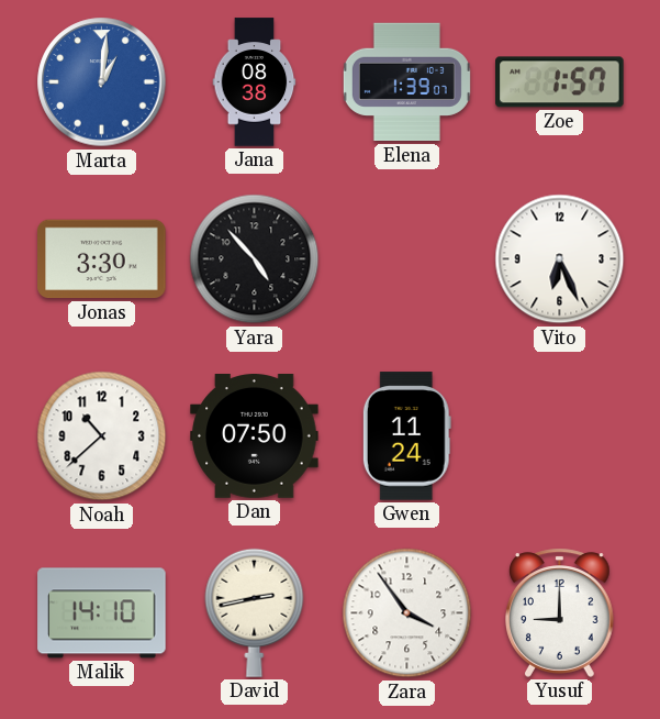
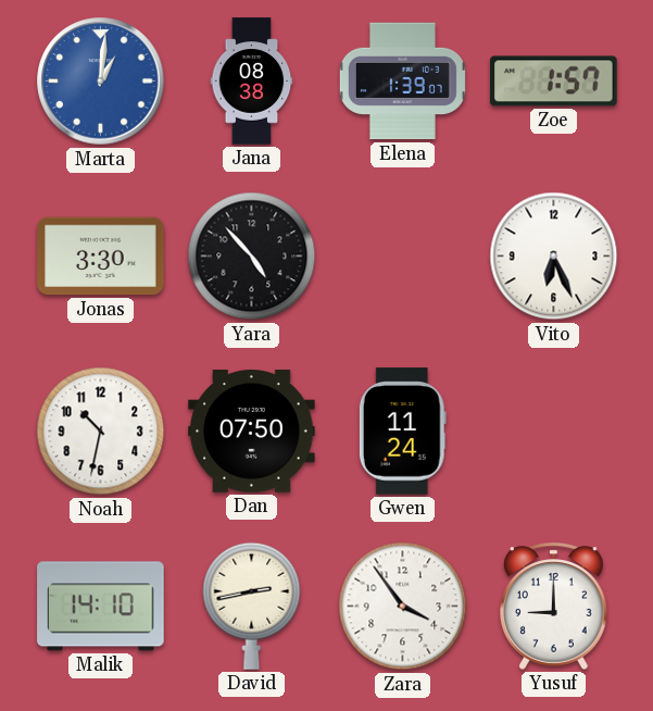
Noah: 10:38 -> 10:32 (101, 432)
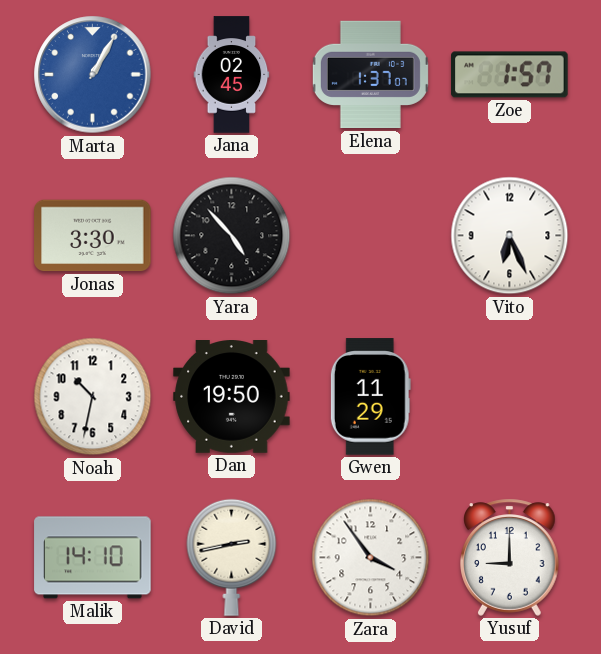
Marta: 1:01 -> 1:05 (93, 75)
Jana: 08:38 -> 02:45 (232, 75)
Elena: 1:39 -> 1:37 (370, 75)
Dan: 07:50 -> 19:50 (232, 397)
Gwen: 11:24 -> 11:29 (370, 397)
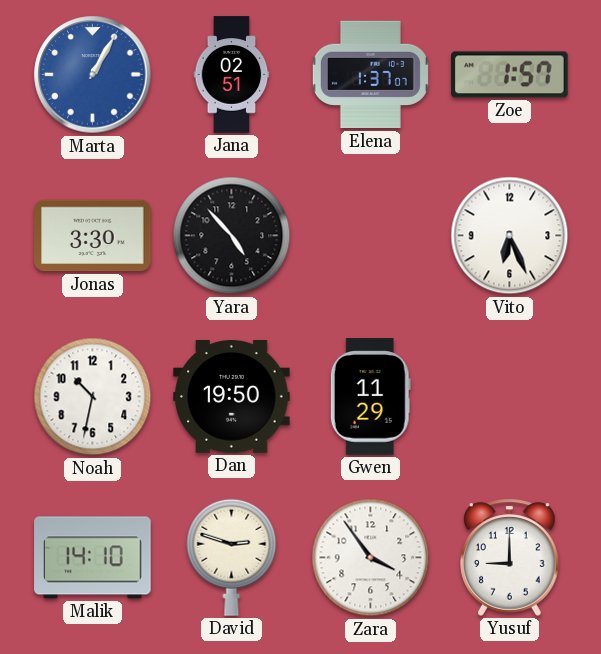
Jana: 02:45 -> 02:51 (232, 75)
David: 2:43 -> 2:48 (232, 557)
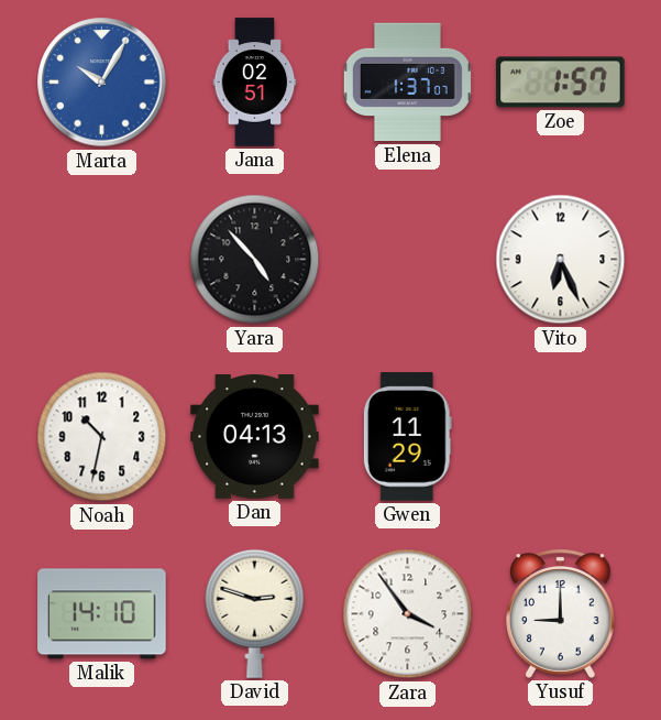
Marta: 1:05 -> 10:05 (102, 83)
Jonas: 3:30 -> none (93, 236)
Dan: 19:50 -> 04:13 (255, 437)
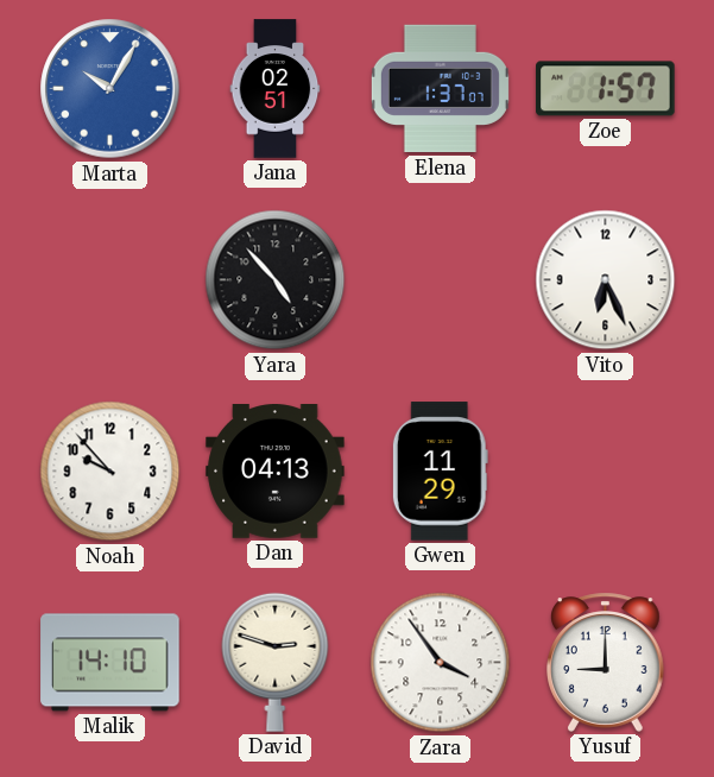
Noah: 10:32 -> 9:53 (110, 472)
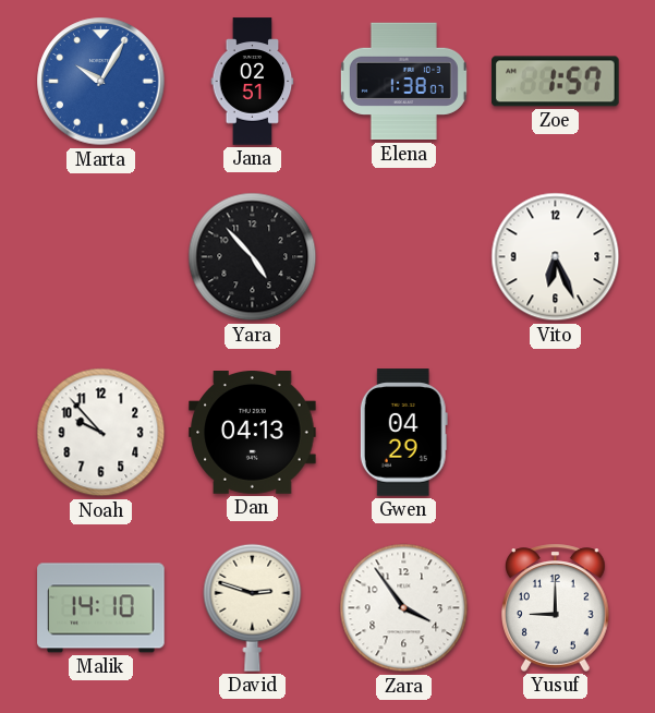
Elena: 1:37 -> 1:38 (403, 82)
Gwen: 11:29 -> 04:29 (403, 433)
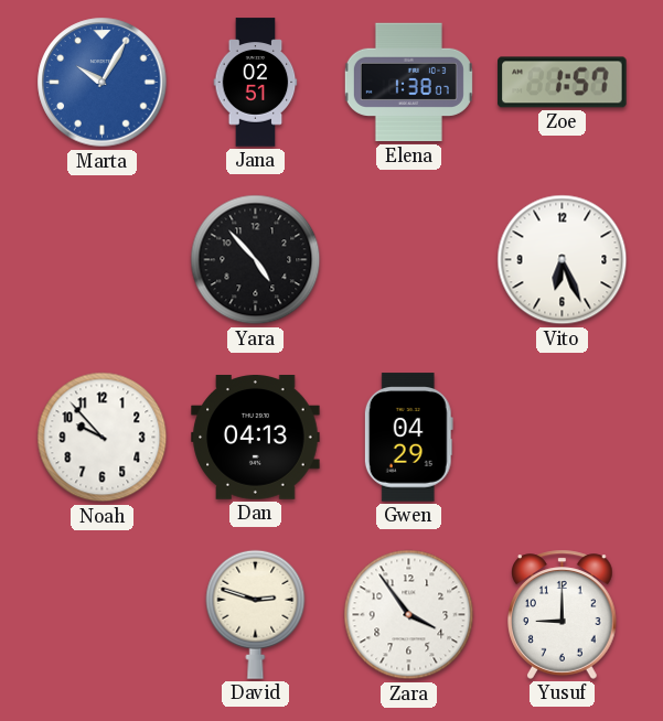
Malik: 14:10 -> none (101, 608)
